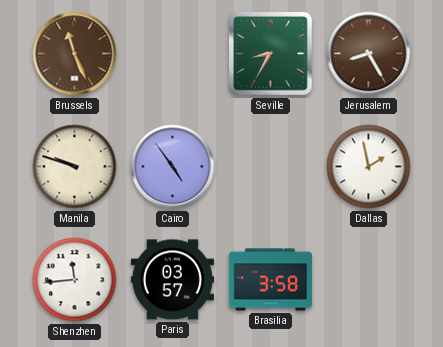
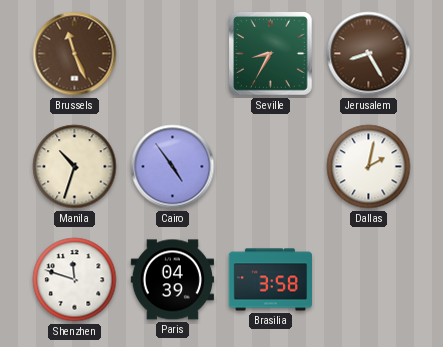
Manila: 9:48 -> 10:33 (75, 167)
Dallas: 1:58 -> 2:02 (369, 167)
Shenzhen: 11:44 -> 11:48 (75, 280)
Paris: 03:57 -> 04:39 (172, 280)
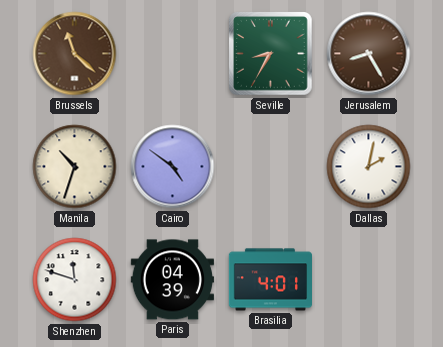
Brussels: 11:26 -> 11:22 (75, 54)
Cairo: 4:54 -> 4:51 (173, 167)
Brasilia: 3:58 -> 4:01 (270, 280)
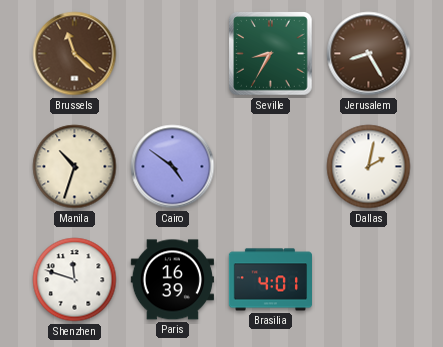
Paris: 04:39 -> 16:39 (172, 280)
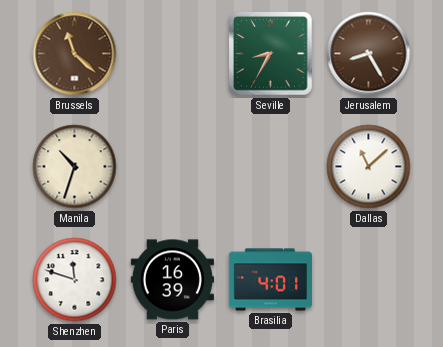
Cairo: 4:51 -> none (173, 167)
Dallas: 2:02 -> 11:08 (369, 167)
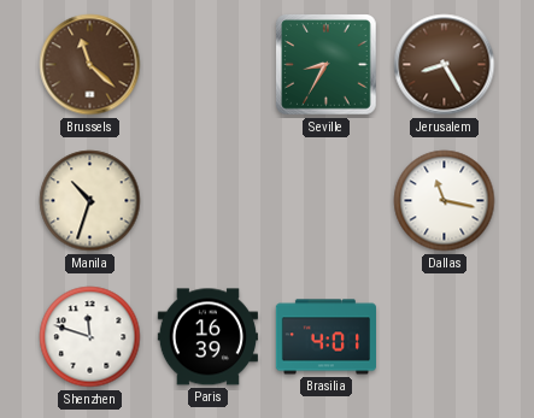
Dallas: 11:08 -> 11:17 (445, 201)
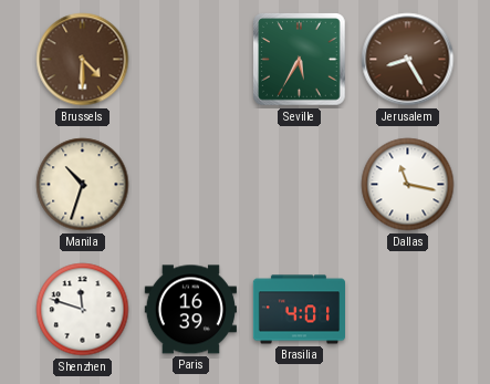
Brussels: 11:22 -> 4:30 (83, 60)
Seville: 8:35 -> 5:35 (300, 60)
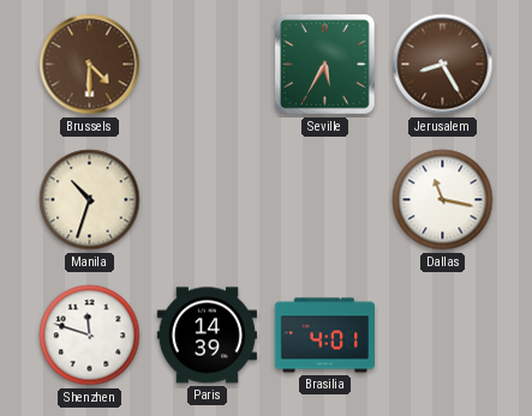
Paris: 16:39 -> 14:39 (207, 336)
